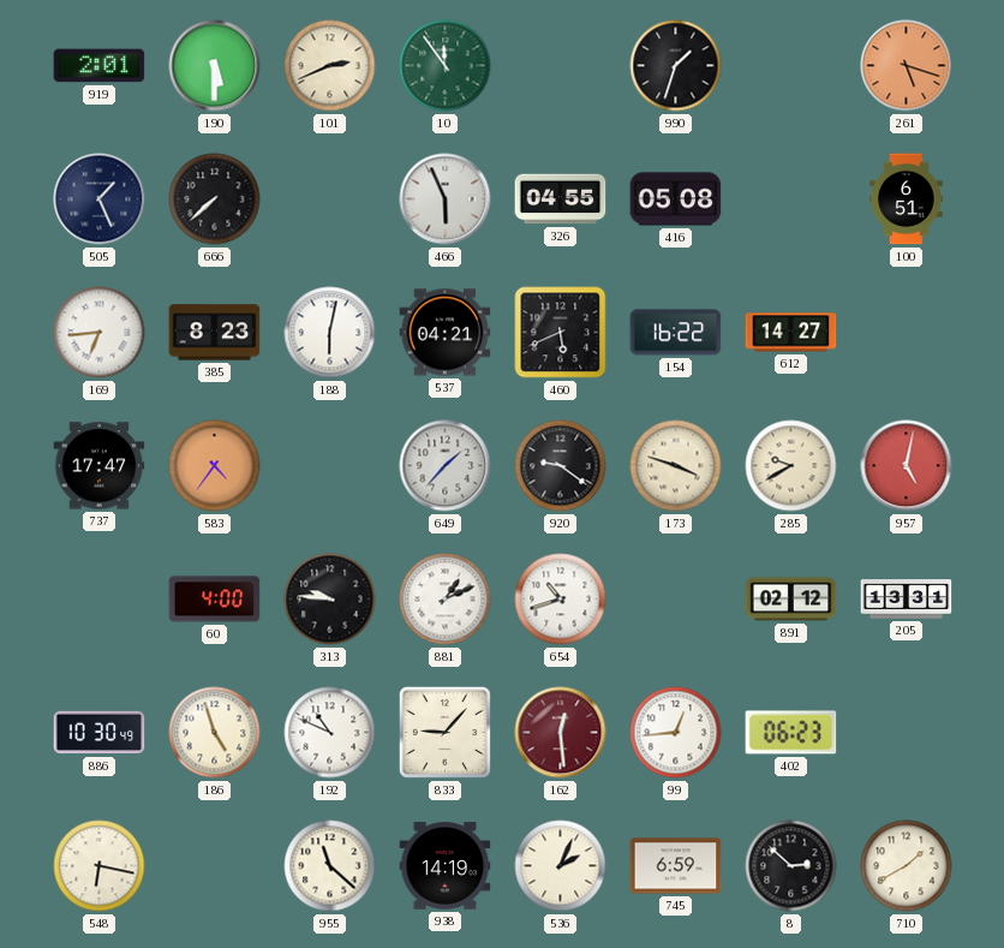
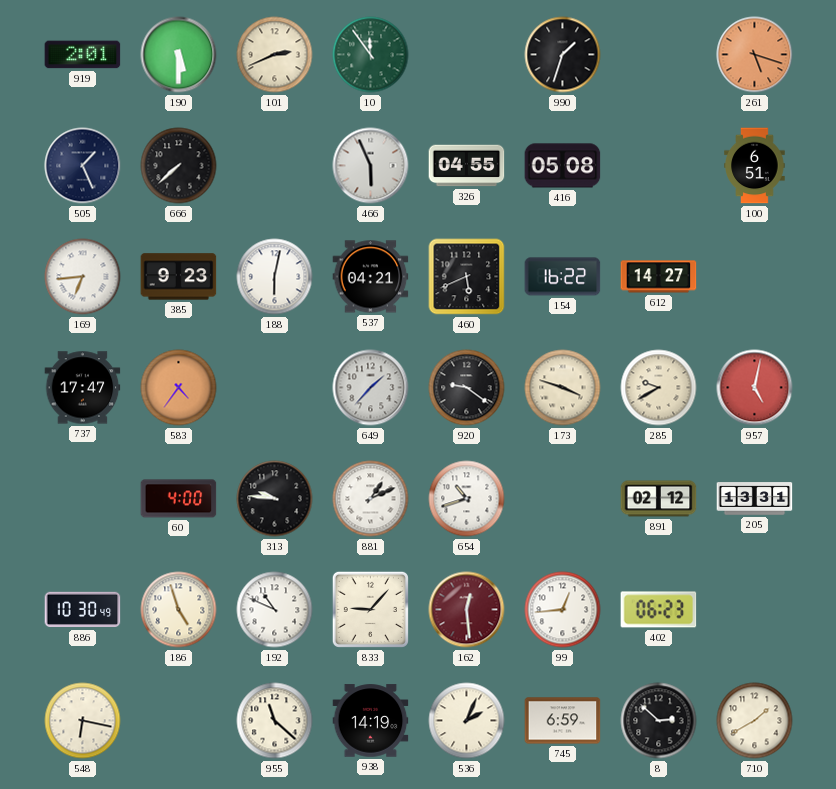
385: 8:23 -> 9:23 (179, 277)
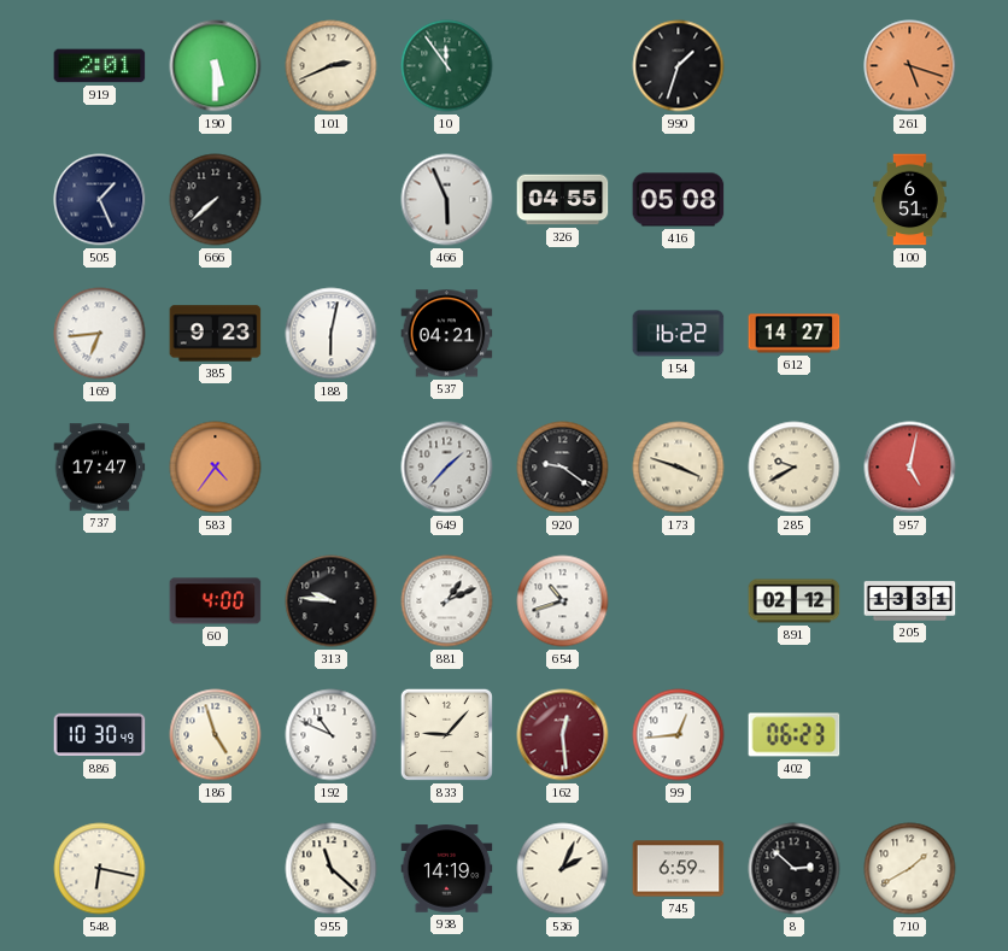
460: 5:41 -> none (467, 277)
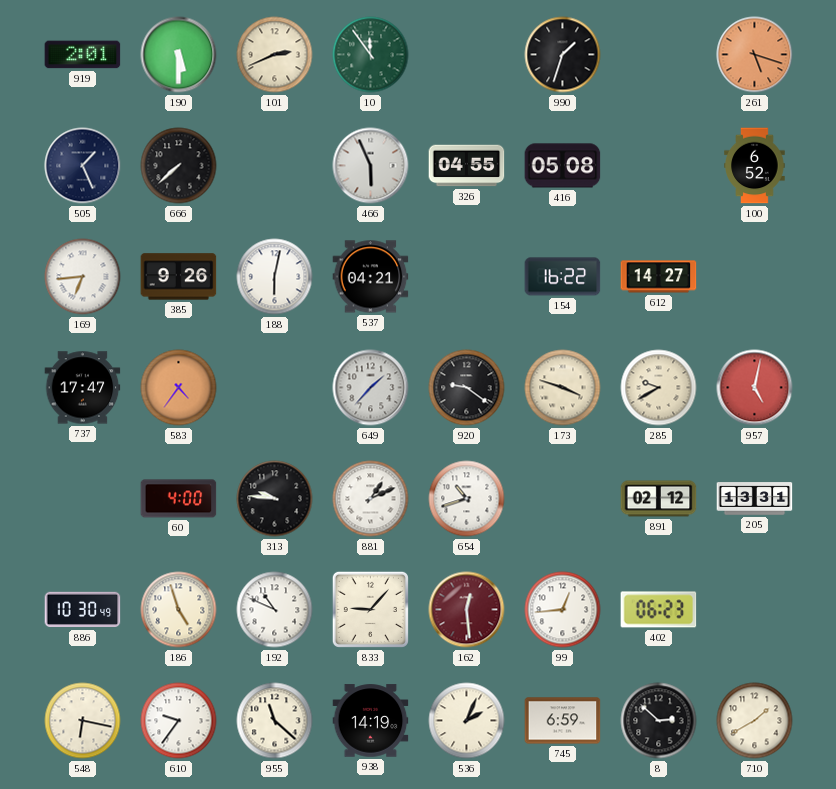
100: 6:51 -> 6:52 (755, 166)
385: 9:23 -> 9:26 (179, 277)
610: none -> 9:36 (179, 721)
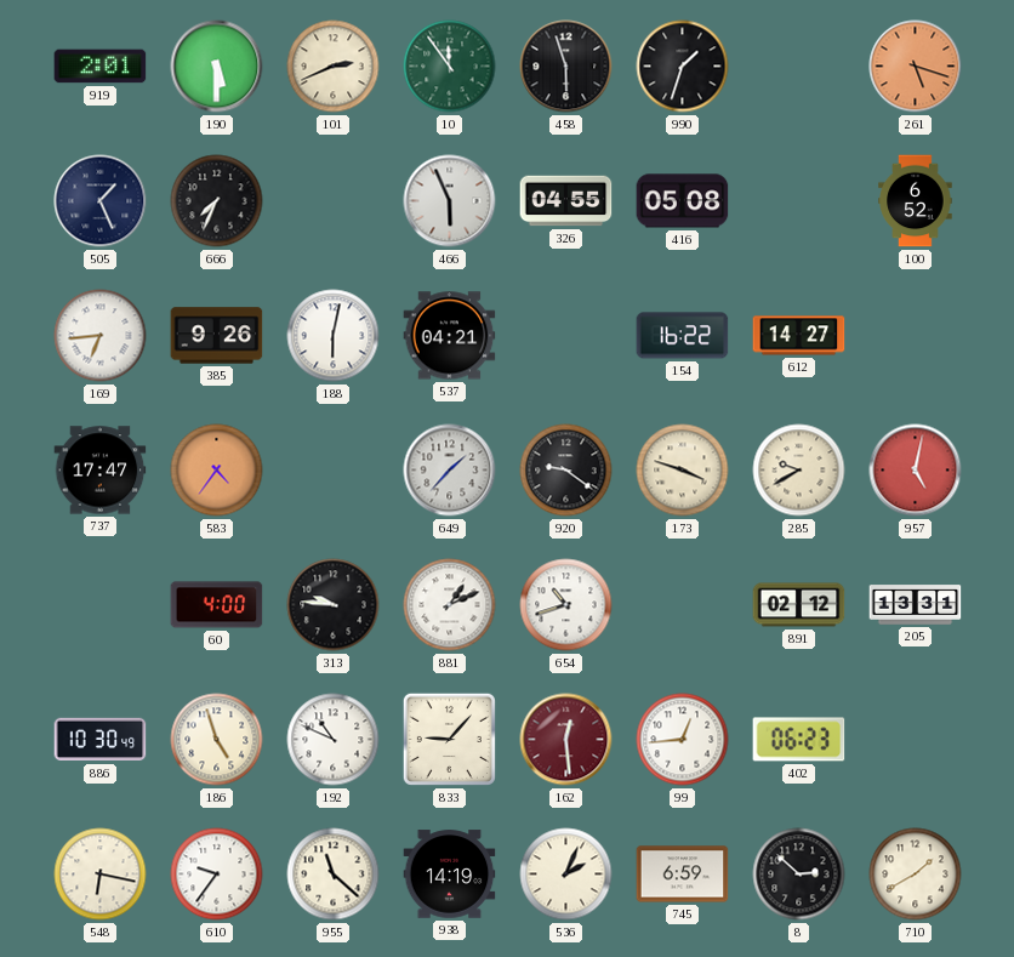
458: none -> 5:57 (566, 67)
666: 7:38 -> 7:34 (217, 201)
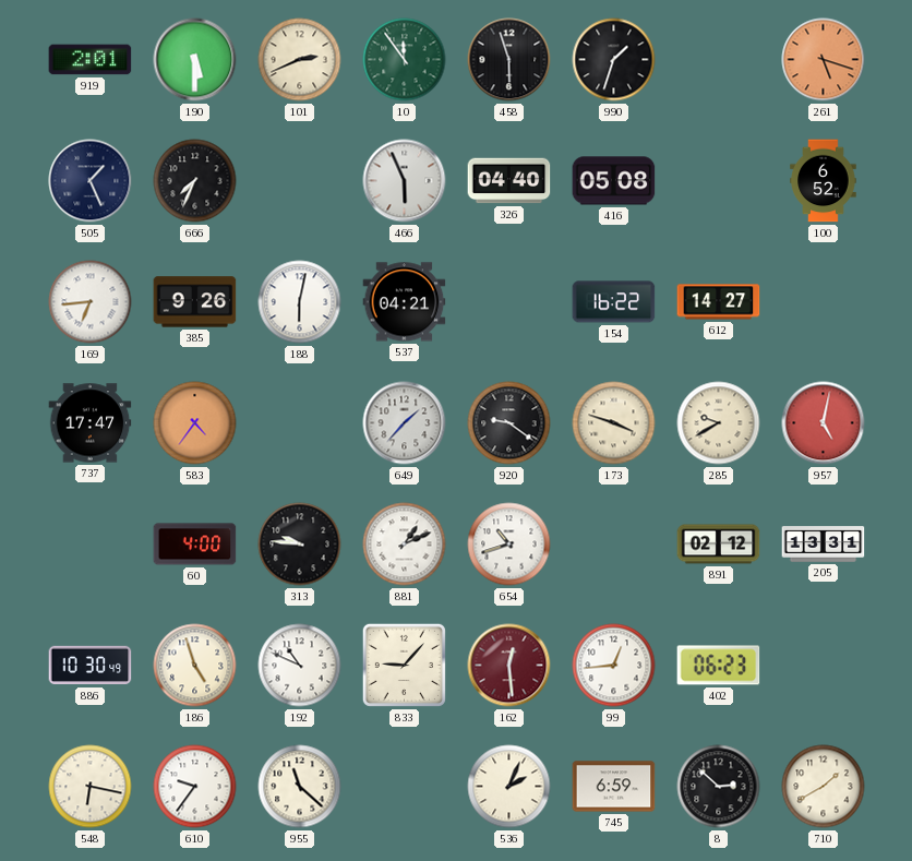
326: 04:55 -> 04:40 (509, 181)
938: 14:19 -> none (450, 875)
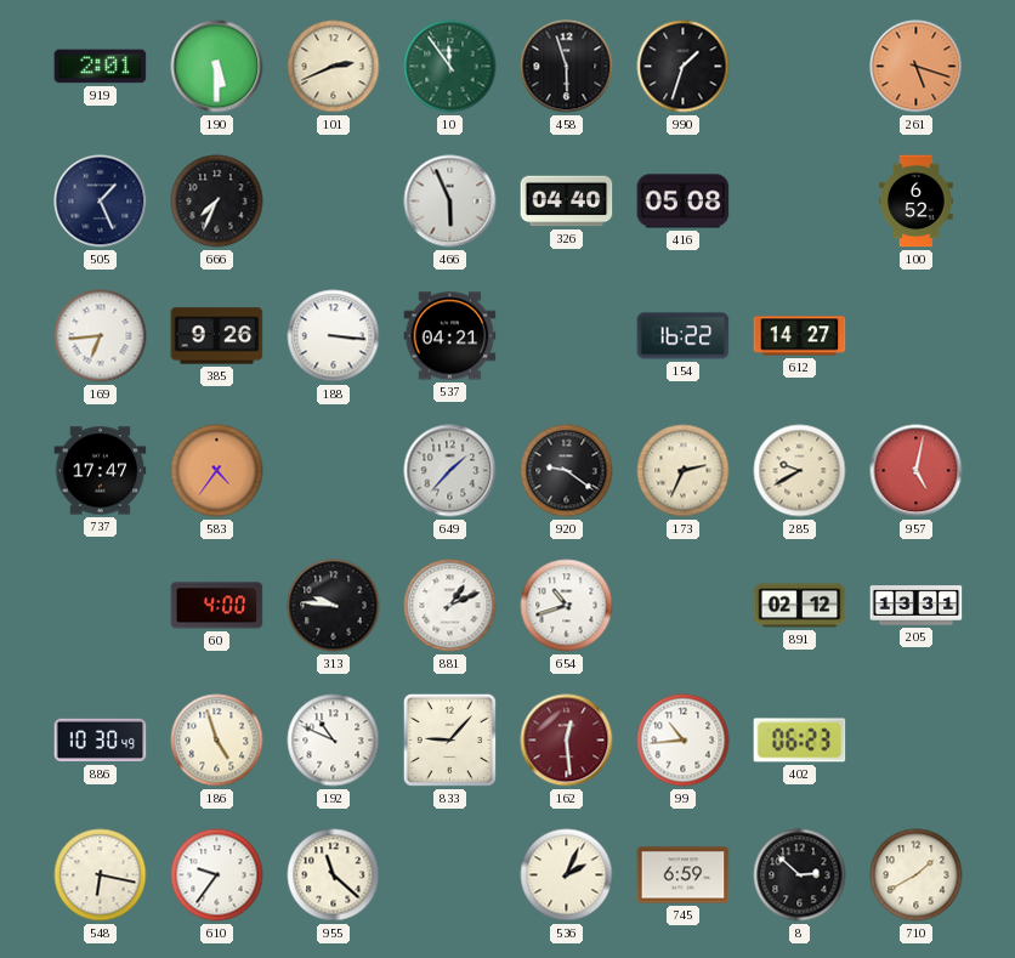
188: 6:02 -> 3:16 (334, 336)
173: 3:48 -> 2:34 (684, 471)
99: 12:44 -> 10:44 (684, 741)
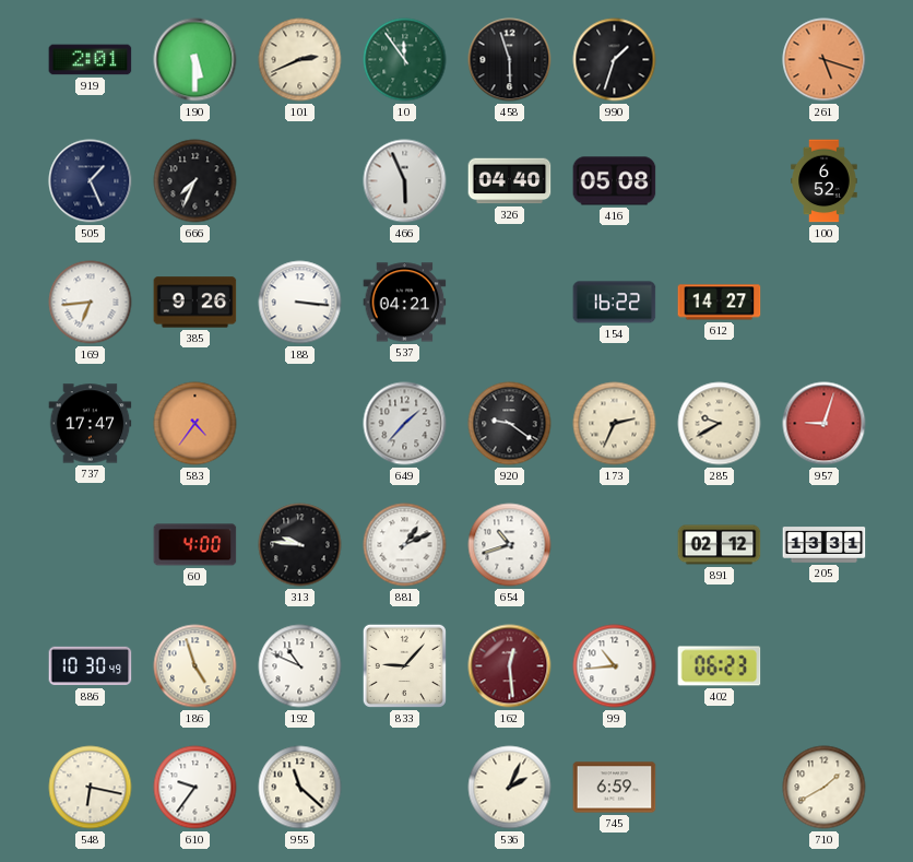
957: 5:02 -> 9:03 (825, 424)
8: 2:52 -> none (800, 875)
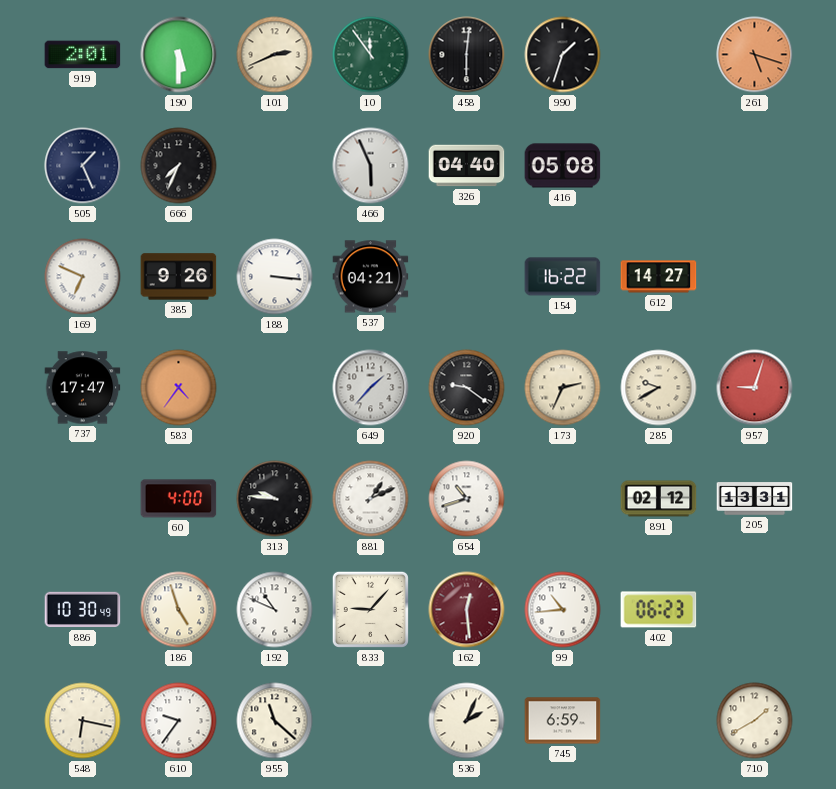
458: 5:57 -> 6:01 (467, 55)
100: 6:52 -> none (825, 181)
169: 6:44 -> 6:49 (83, 277)
